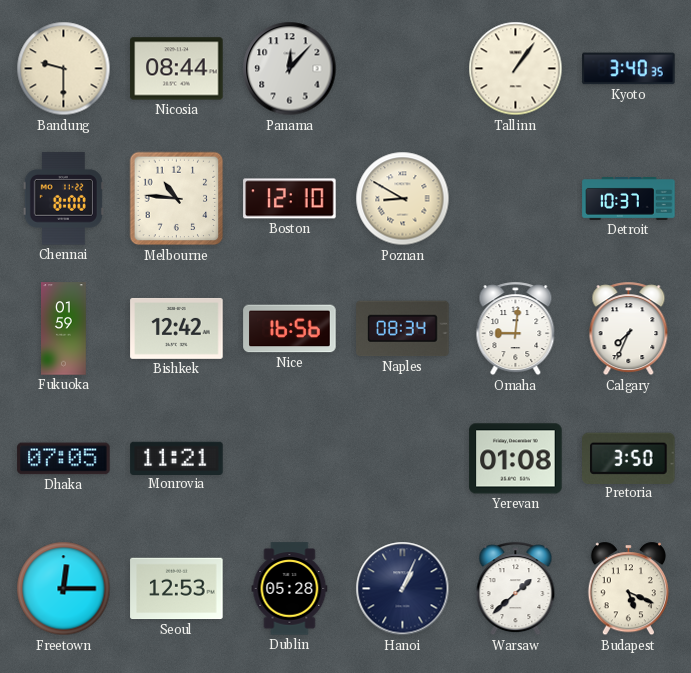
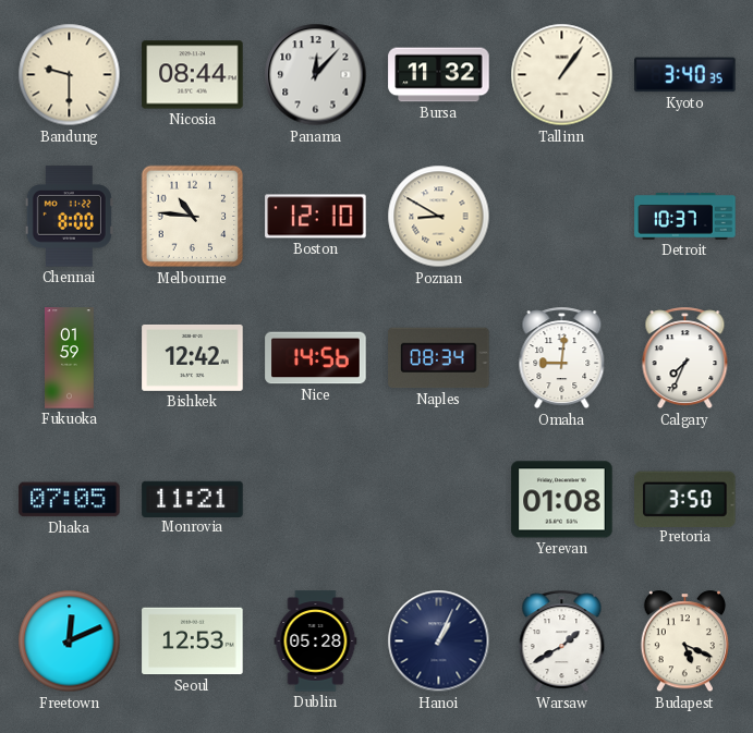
Bursa: none -> 11:32 (439, 75)
Nice: 16:56 -> 14:56 (316, 358)
Freetown: 12:15 -> 12:11 (70, 642)
Warsaw: 1:38 -> 1:40 (562, 642)
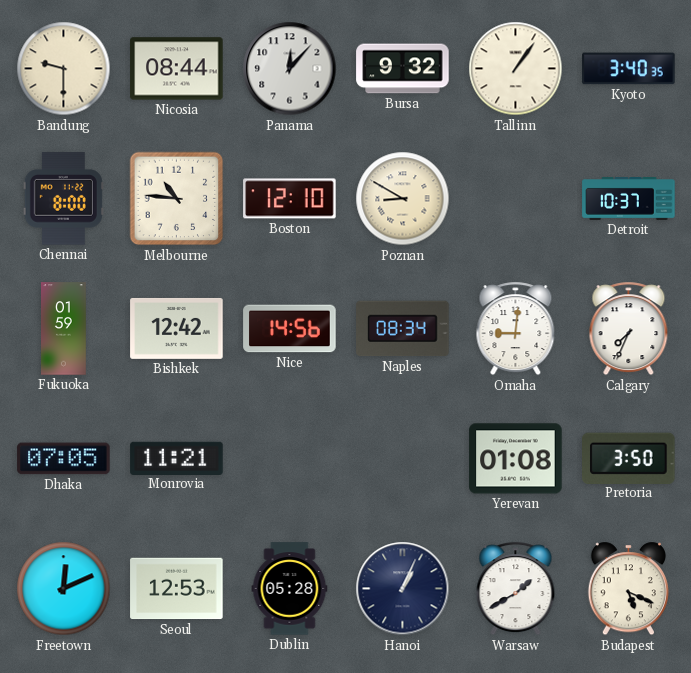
Bursa: 11:32 -> 9:32 (403, 69)
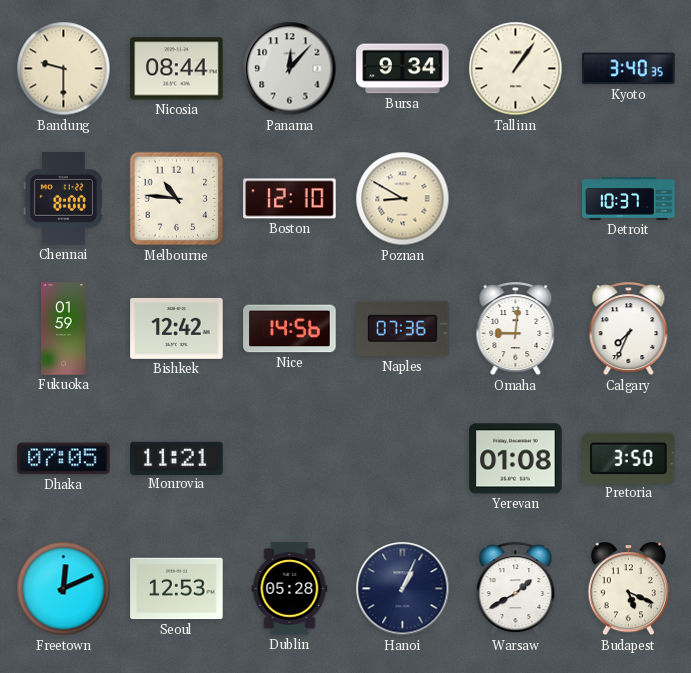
Bursa: 9:32 -> 9:34 (403, 69)
Naples: 08:34 -> 07:36 (403, 329)
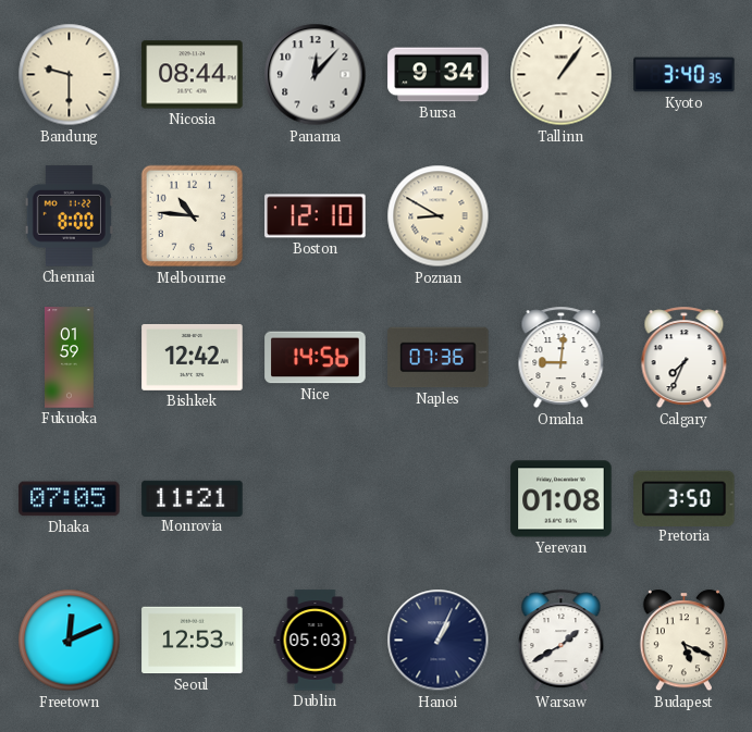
Detroit: 10:37 -> none (629, 199)
Dublin: 05:28 -> 05:03 (316, 641)
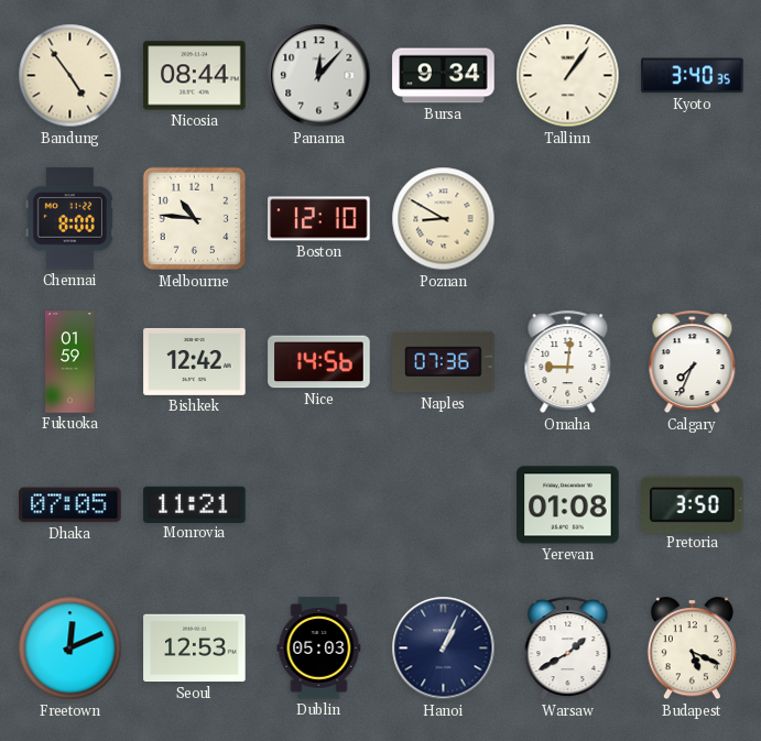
Bandung: 9:30 -> 4:54 (70, 76)
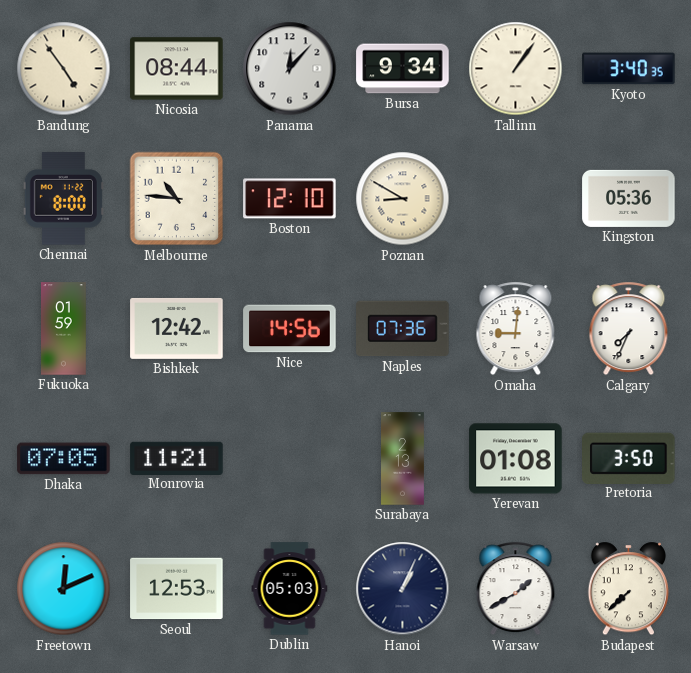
Kingston: none -> 05:36 (629, 198)
Surabaya: none -> 2:13 (403, 459)
Budapest: 5:19 -> 7:38 (628, 589)
